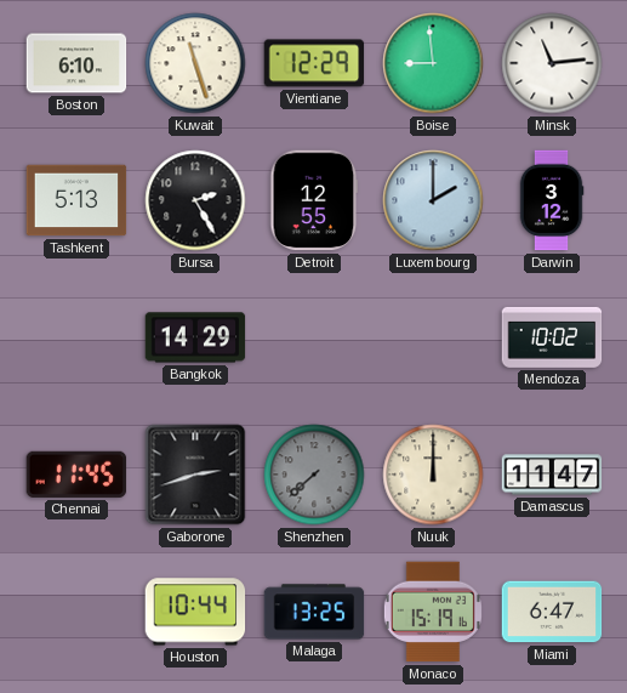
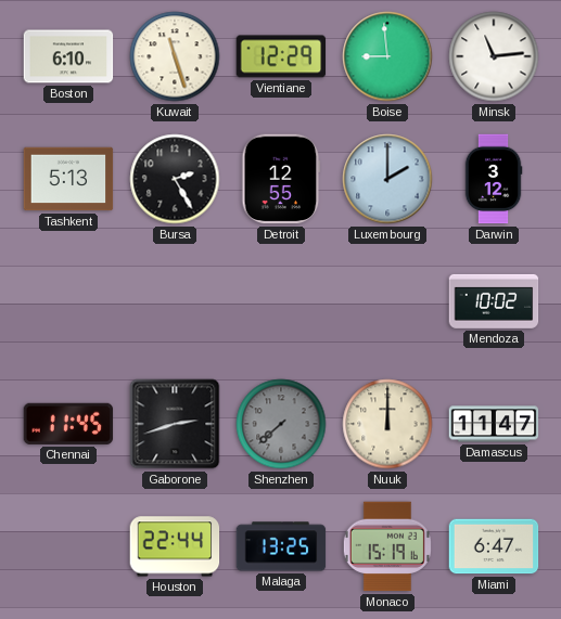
Bangkok: 14:29 -> none (195, 337)
Houston: 10:44 -> 22:44 (175, 546)
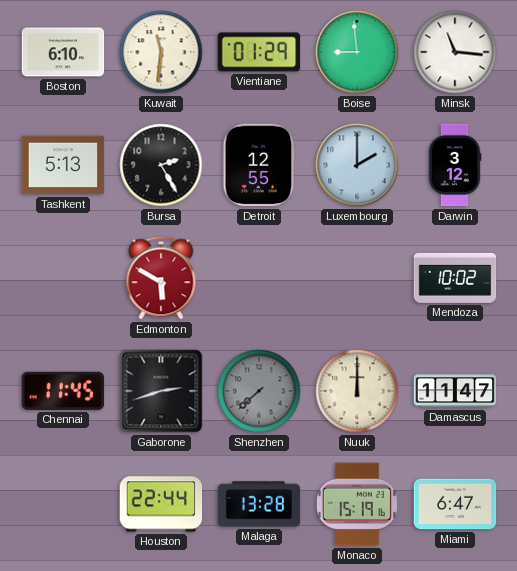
Kuwait: 11:27 -> 11:31 (161, 52)
Vientiane: 12:29 -> 01:29 (259, 52)
Minsk: 11:14 -> 11:16 (455, 52)
Edmonton: none -> 5:50 (161, 278)
Malaga: 13:25 -> 13:28 (259, 504)
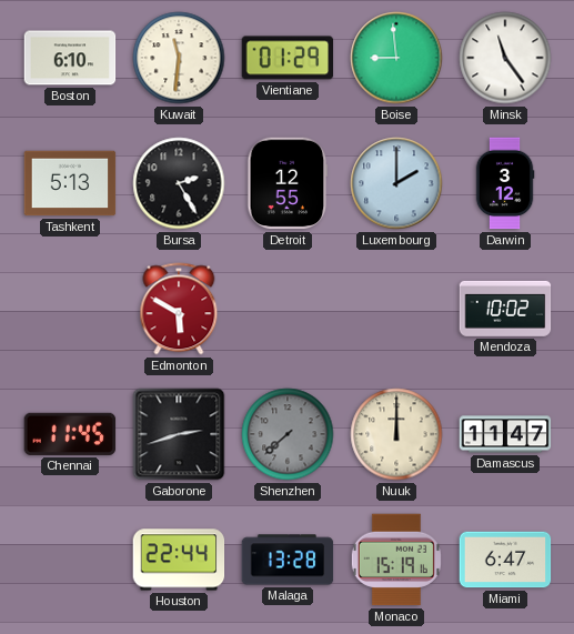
Minsk: 11:16 -> 11:24 (505, 58)
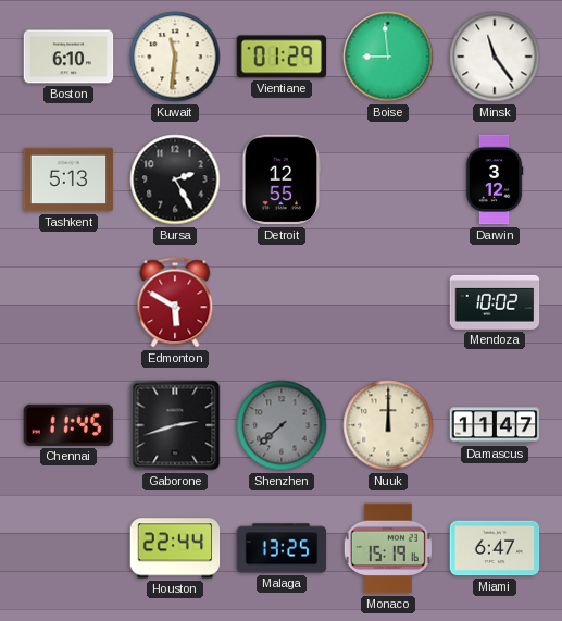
Luxembourg: 2:00 -> none (396, 183)
Malaga: 13:28 -> 13:25 (282, 548)
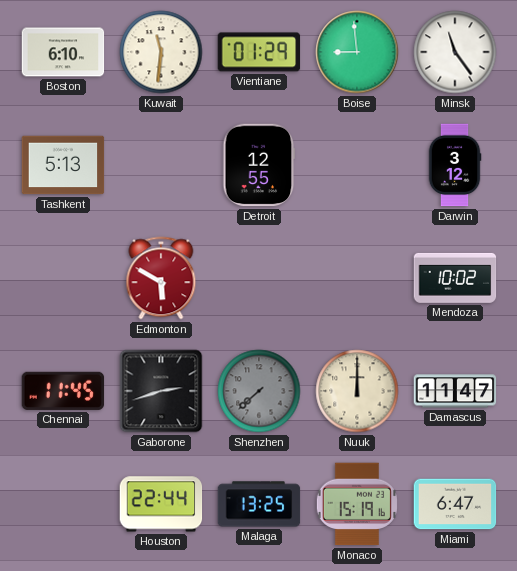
Bursa: 2:25 -> none (175, 179)
